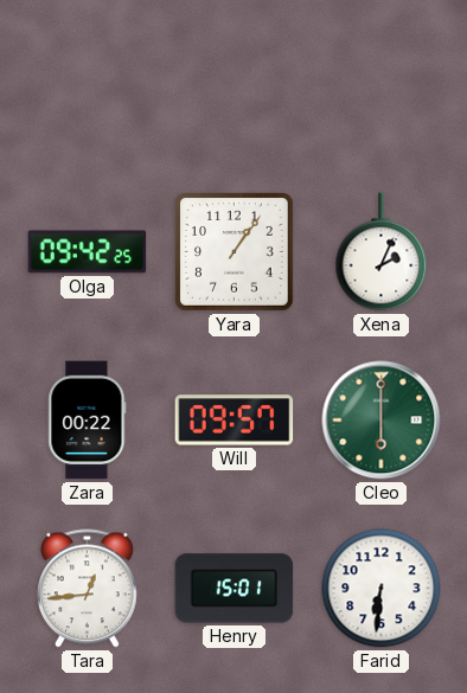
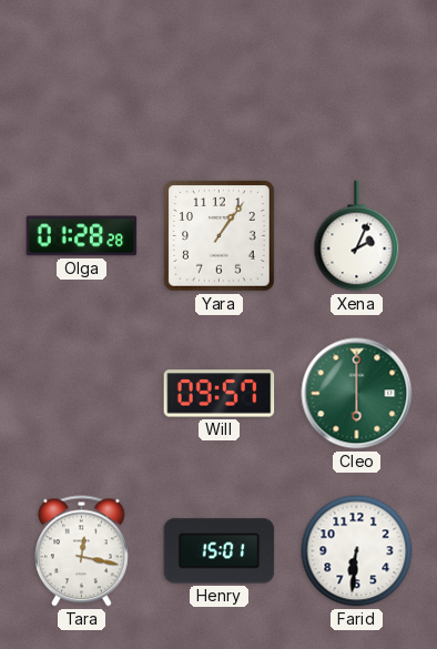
Olga: 09:42 -> 01:28 (82, 236)
Zara: 00:22 -> none (88, 421)
Tara: 12:44 -> 12:17 (82, 551)
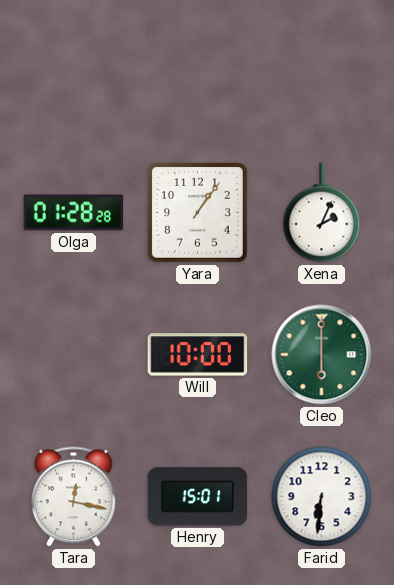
Will: 09:57 -> 10:00 (198, 355)
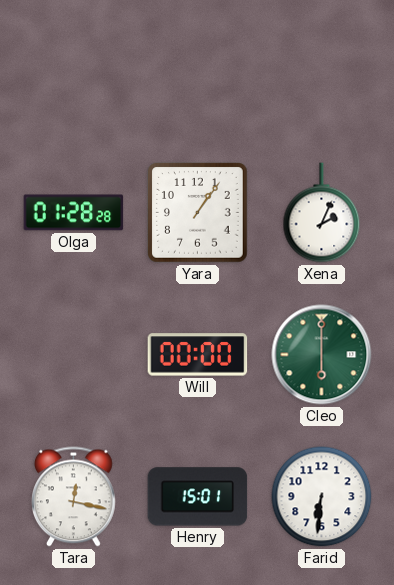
Will: 10:00 -> 00:00 (198, 355)
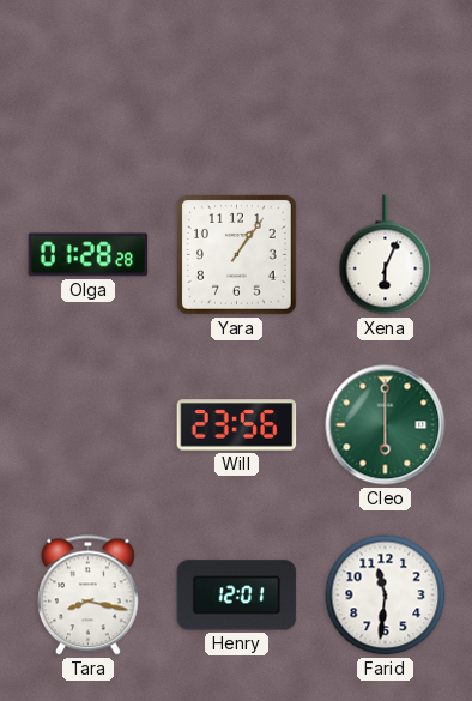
Xena: 2:04 -> 6:04 (386, 255)
Will: 00:00 -> 23:56 (237, 425)
Tara: 12:17 -> 8:17 (89, 596)
Henry: 15:01 -> 12:01 (237, 596)
Farid: 6:31 -> 11:31 (386, 596)
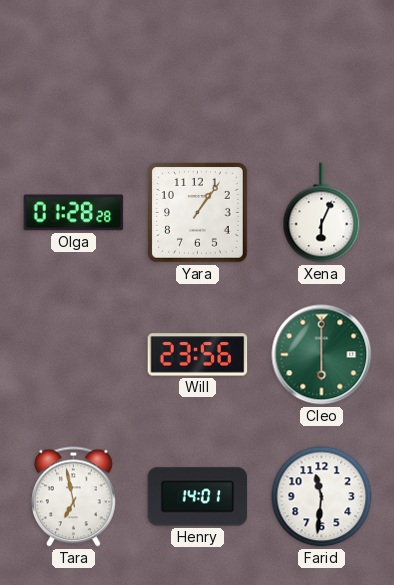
Tara: 8:17 -> 6:58 (74, 497)
Henry: 12:01 -> 14:01 (198, 497)
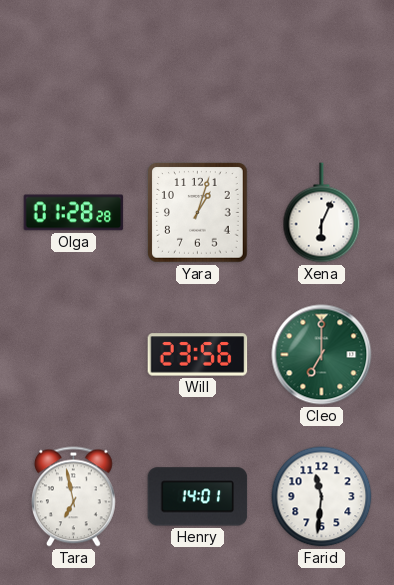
Yara: 1:06 -> 1:03 (198, 213)
Cleo: 6:00 -> 7:00 (322, 355)
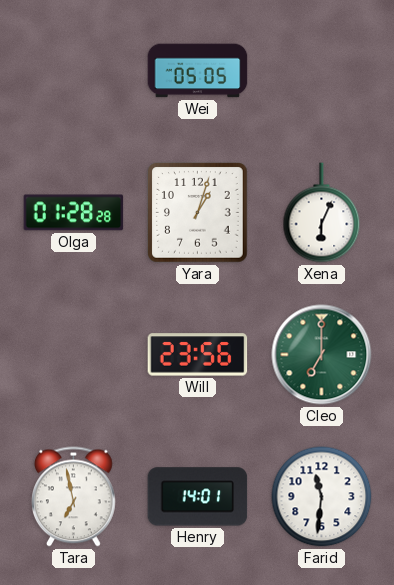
Wei: none -> 05:05 (198, 71)
